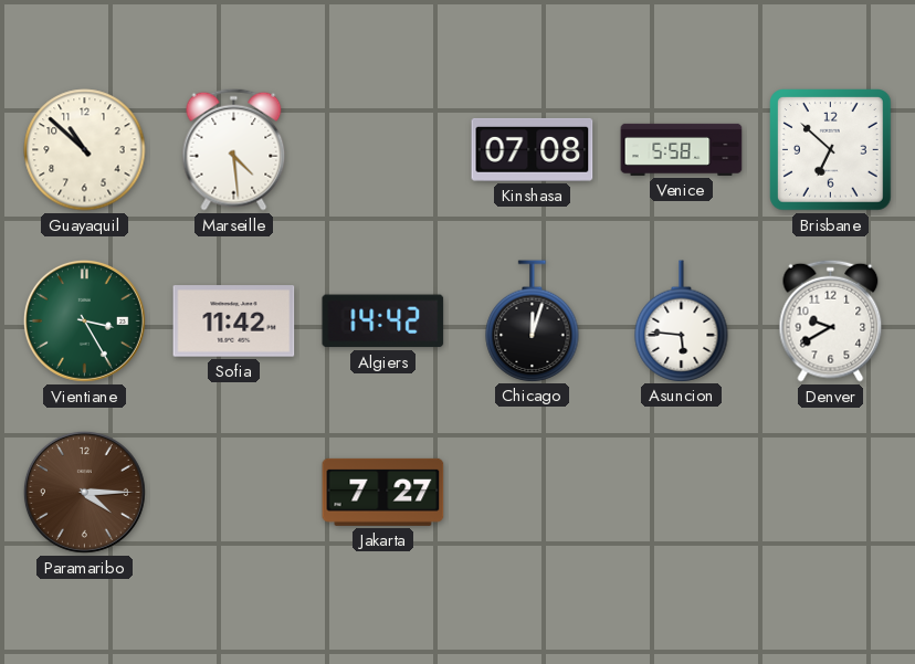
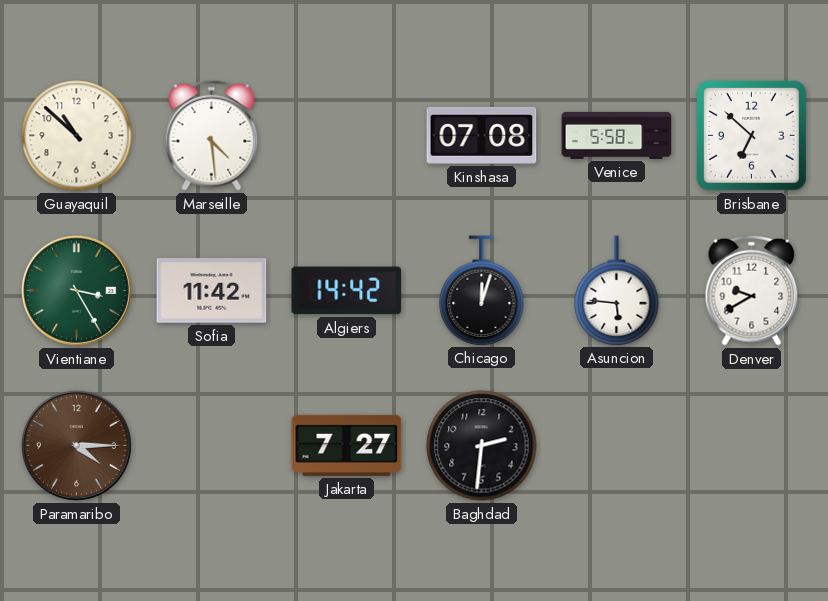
Baghdad: none -> 2:31 (482, 446)
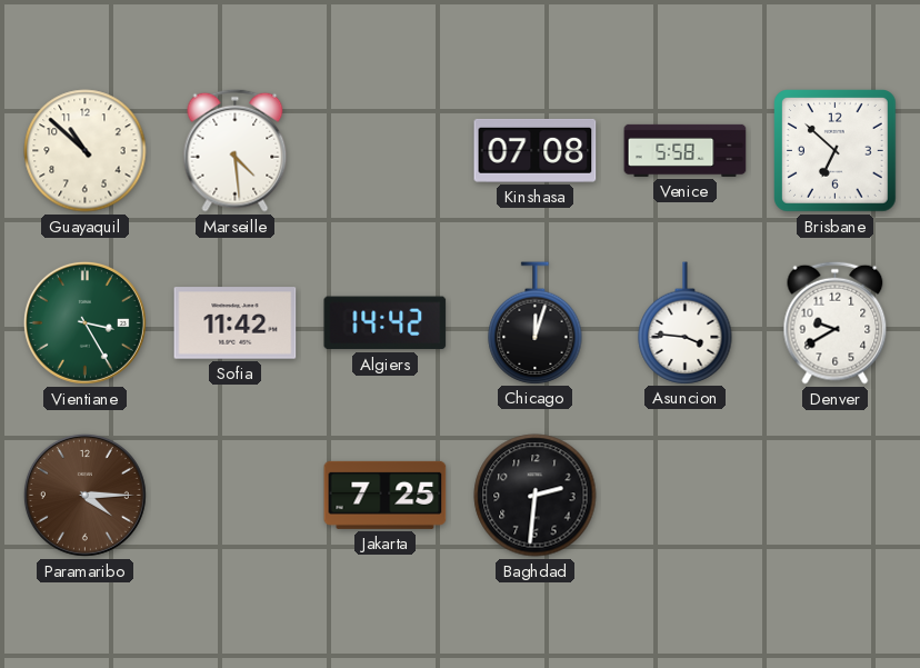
Asuncion: 5:46 -> 3:46 (686, 322)
Jakarta: 7:27 -> 7:25 (386, 495)
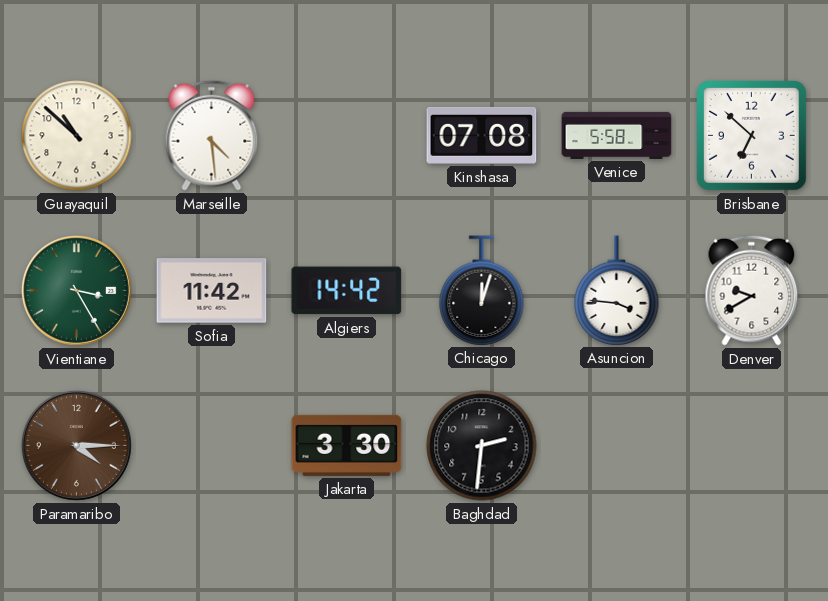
Jakarta: 7:25 -> 3:30 (347, 445)
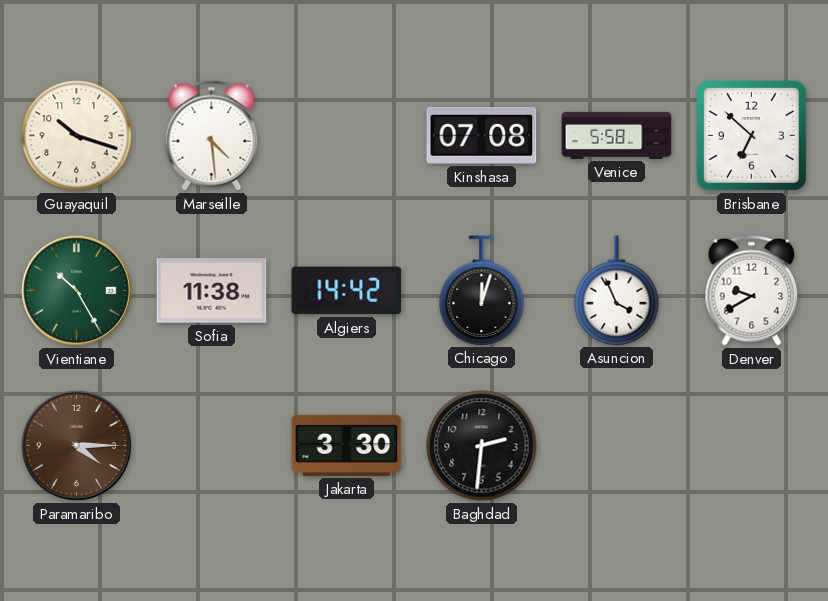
Guayaquil: 10:52 -> 10:18 (77, 136)
Vientiane: 3:25 -> 10:25 (76, 290)
Sofia: 11:42 -> 11:38 (212, 291)
Asuncion: 3:46 -> 3:56 (617, 290)
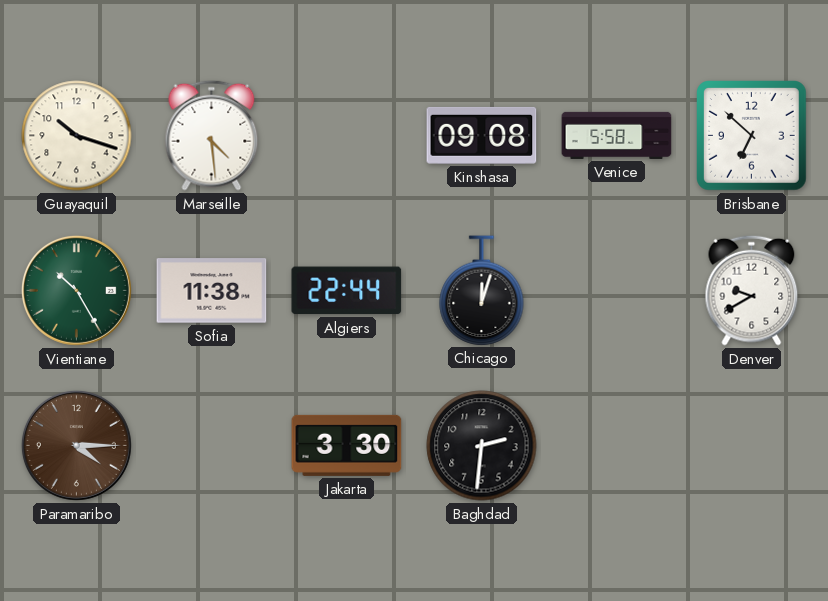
Kinshasa: 07:08 -> 09:08 (482, 135)
Algiers: 14:42 -> 22:44 (347, 291)
Asuncion: 3:56 -> none (617, 290)
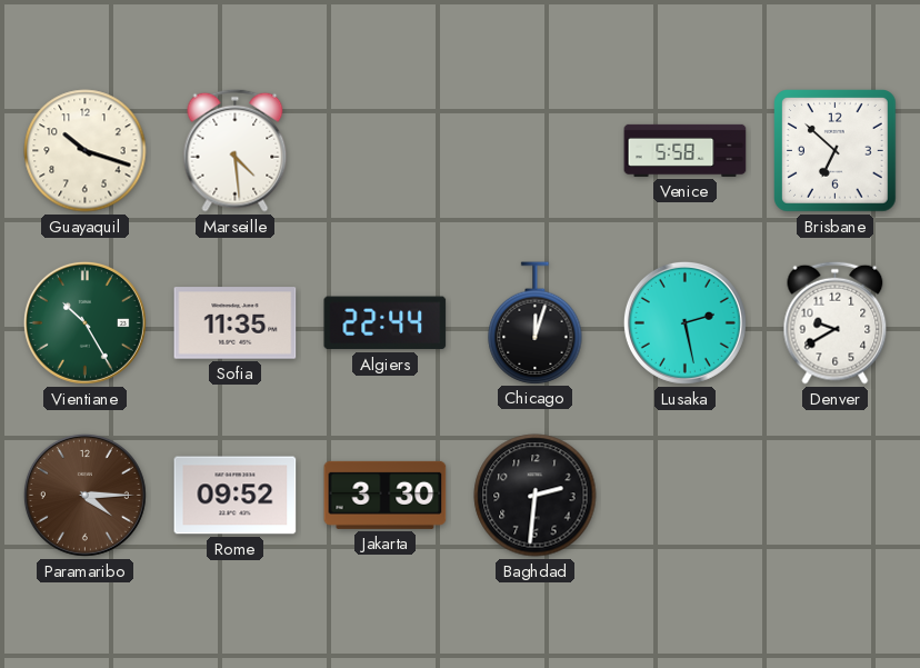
Kinshasa: 09:08 -> none (482, 135)
Sofia: 11:38 -> 11:35 (236, 323)
Lusaka: none -> 2:28 (684, 322)
Rome: none -> 09:52 (236, 496)
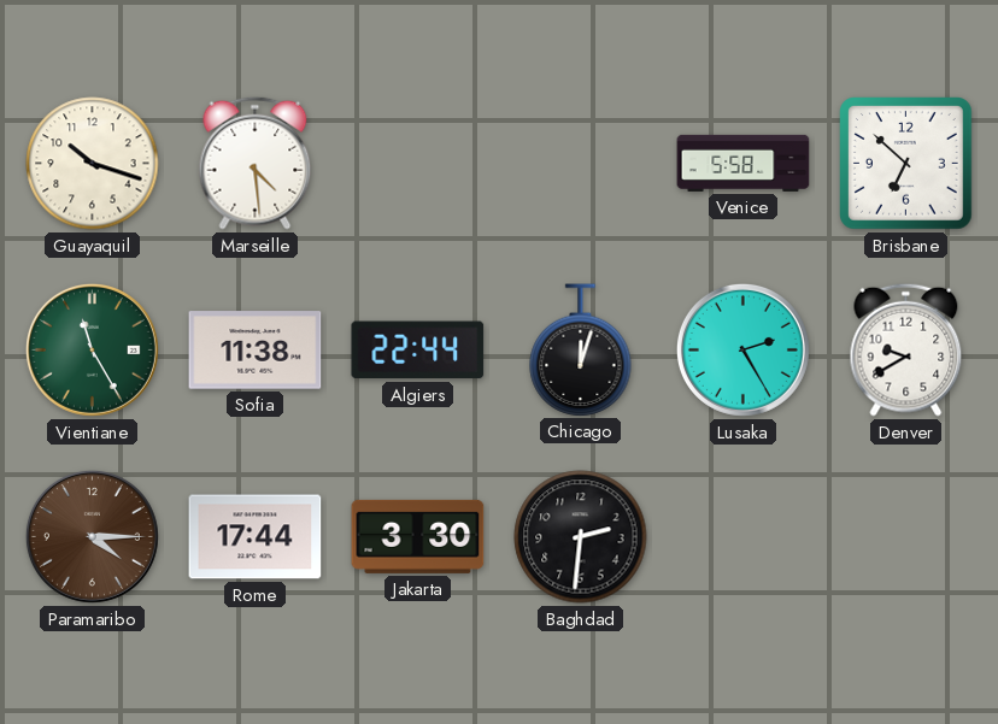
Vientiane: 10:25 -> 11:25 (92, 349)
Sofia: 11:35 -> 11:38 (256, 351)
Lusaka: 2:28 -> 2:25 (742, 349)
Rome: 09:52 -> 17:44 (256, 537)
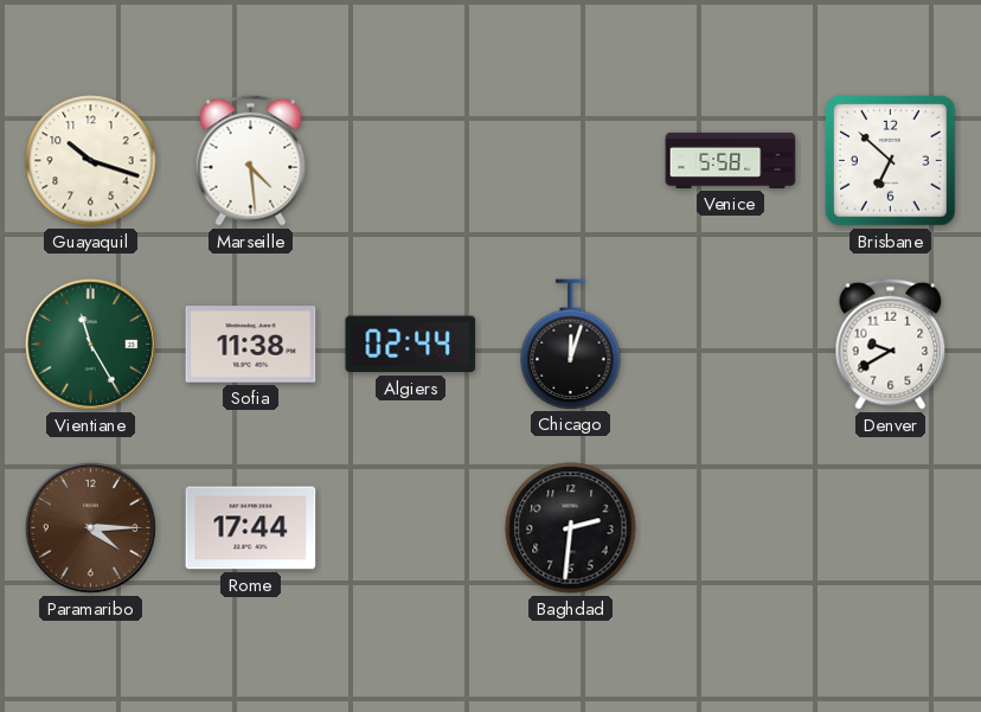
Algiers: 22:44 -> 02:44 (411, 345)
Lusaka: 2:25 -> none (742, 349)
Jakarta: 3:30 -> none (418, 536)
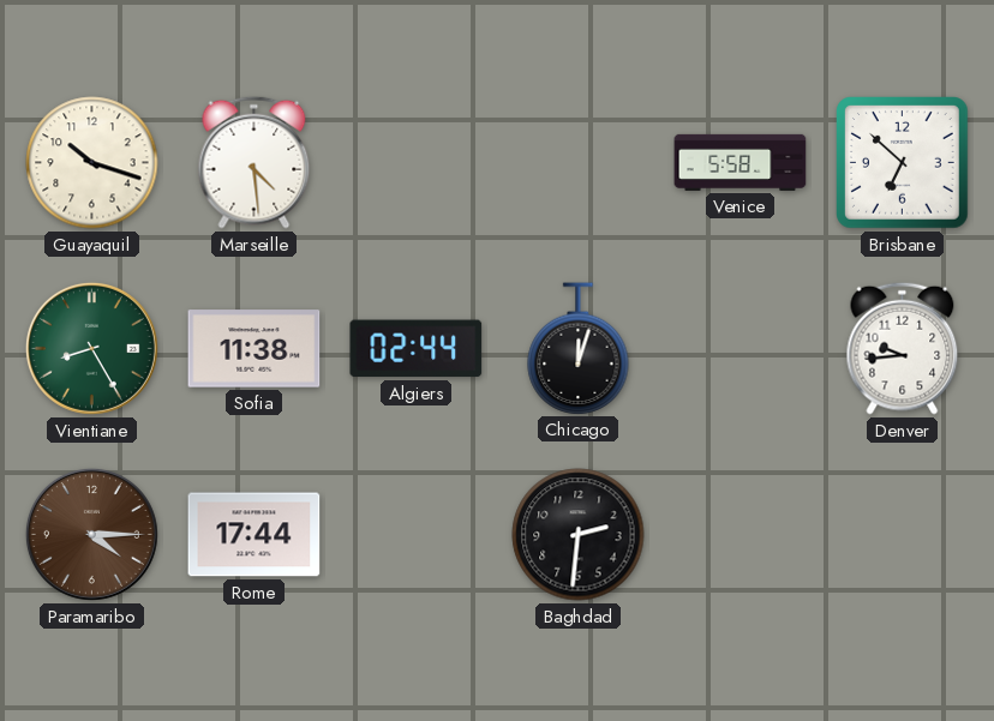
Vientiane: 11:25 -> 8:25 (91, 348)
Denver: 9:40 -> 9:44 (903, 348)
